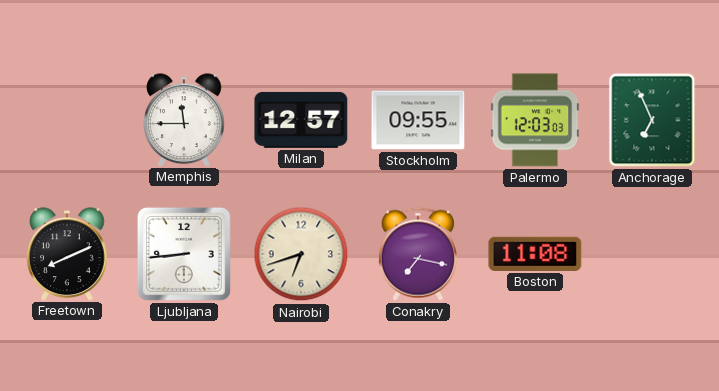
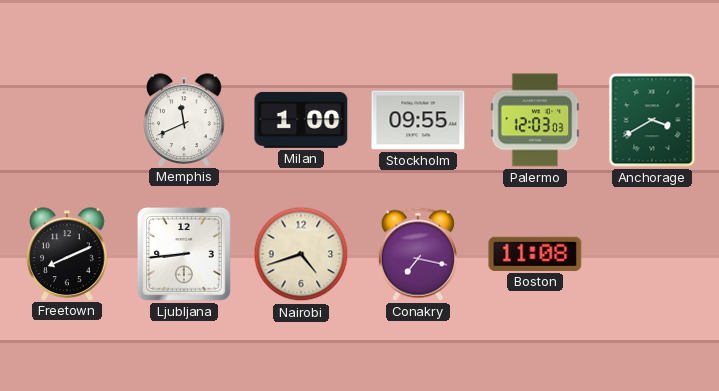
Memphis: 11:45 -> 11:41 (184, 120)
Milan: 12:57 -> 1:00 (301, 120)
Anchorage: 6:56 -> 3:40 (652, 120)
Nairobi: 6:42 -> 4:42 (301, 254)
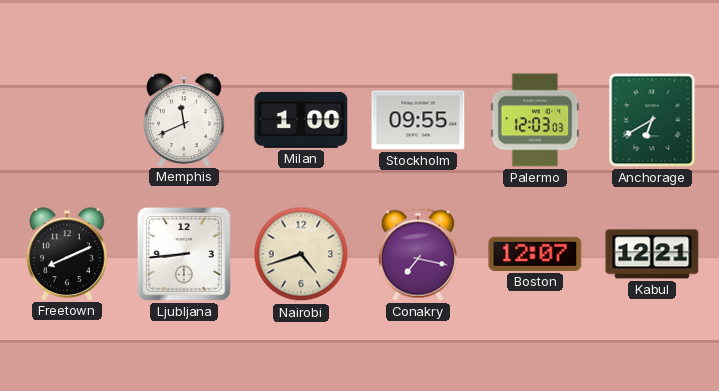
Anchorage: 3:40 -> 6:40 (652, 120)
Boston: 11:08 -> 12:07 (535, 254)
Kabul: none -> 12:21 (652, 254)
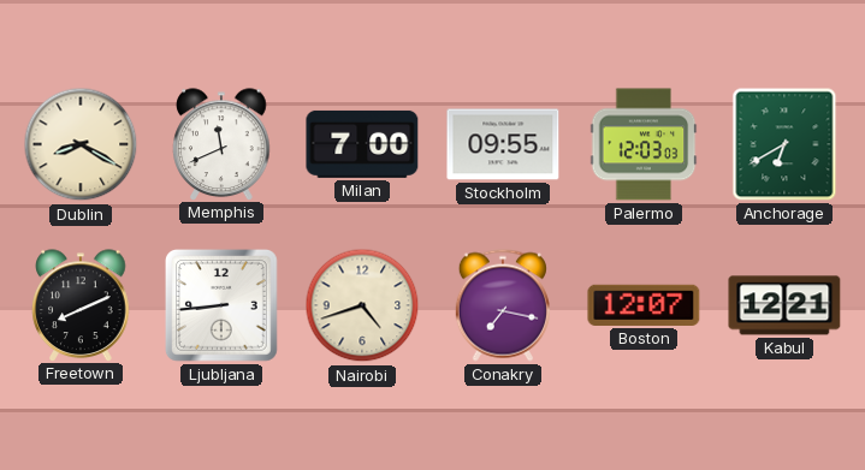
Dublin: none -> 8:20 (81, 144)
Milan: 1:00 -> 7:00 (362, 144)
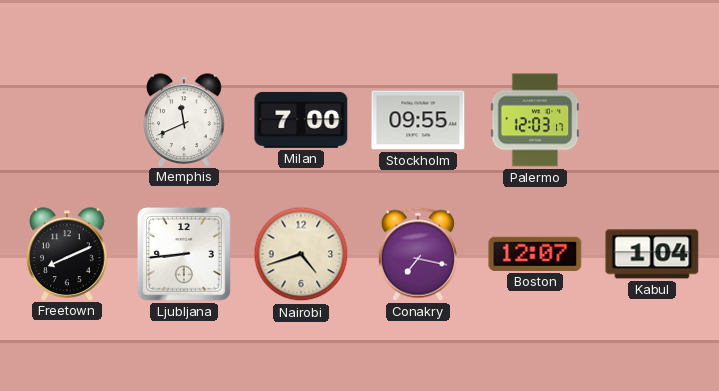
Dublin: 8:20 -> none (81, 144)
Palermo: 12:03:03 -> 12:03:17 (535, 120)
Anchorage: 6:40 -> none (784, 144)
Kabul: 12:21 -> 1:04 (652, 254)
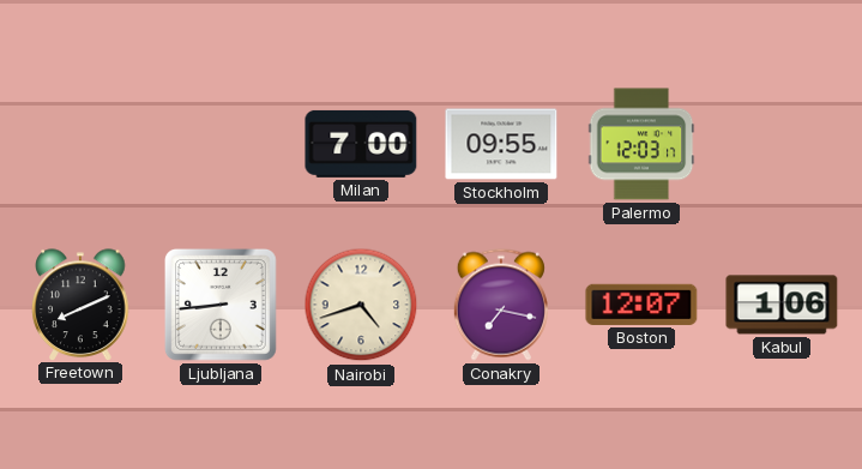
Memphis: 11:41 -> none (184, 120)
Kabul: 1:04 -> 1:06 (782, 305)
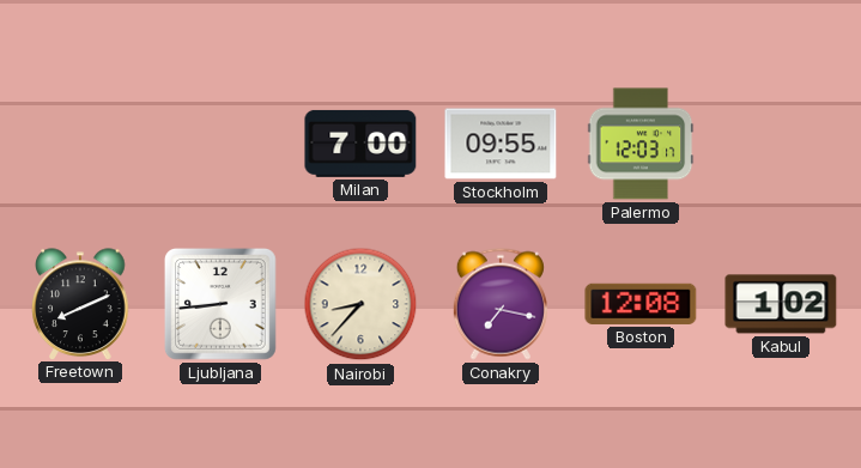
Nairobi: 4:42 -> 8:37 (360, 304)
Boston: 12:07 -> 12:08 (641, 304)
Kabul: 1:06 -> 1:02 (781, 304)
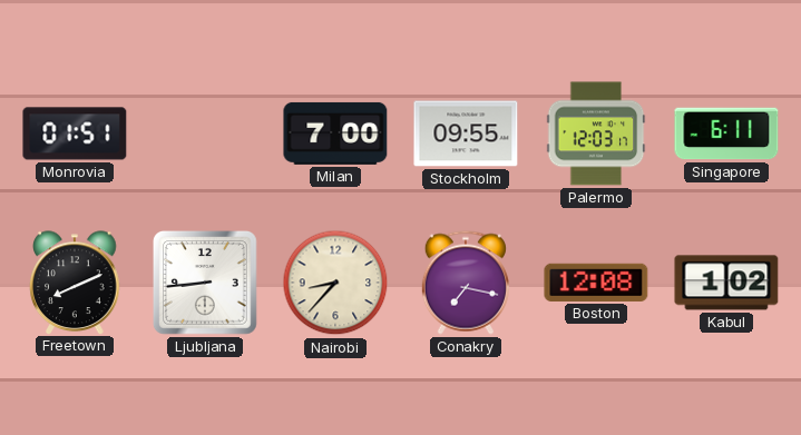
Monrovia: none -> 01:51 (75, 134)
Singapore: none -> 6:11 (726, 134)
